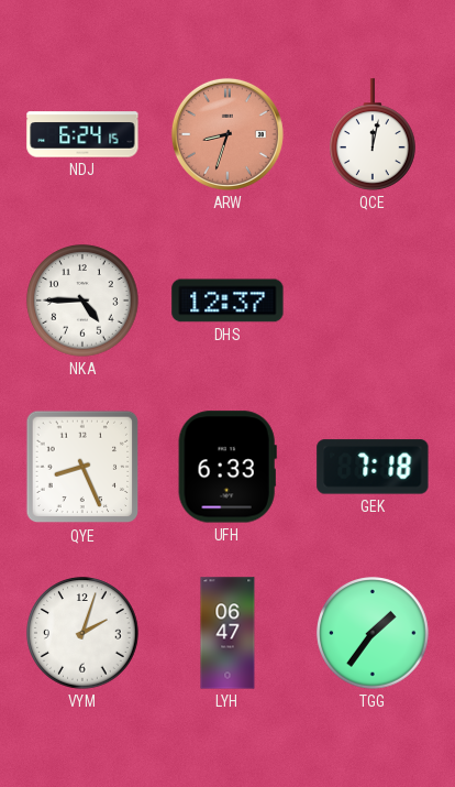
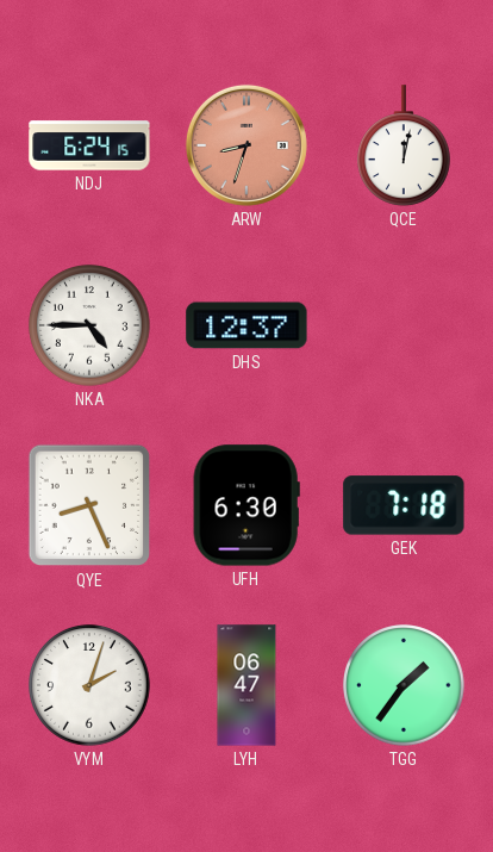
UFH: 6:33 -> 6:30 (246, 505)
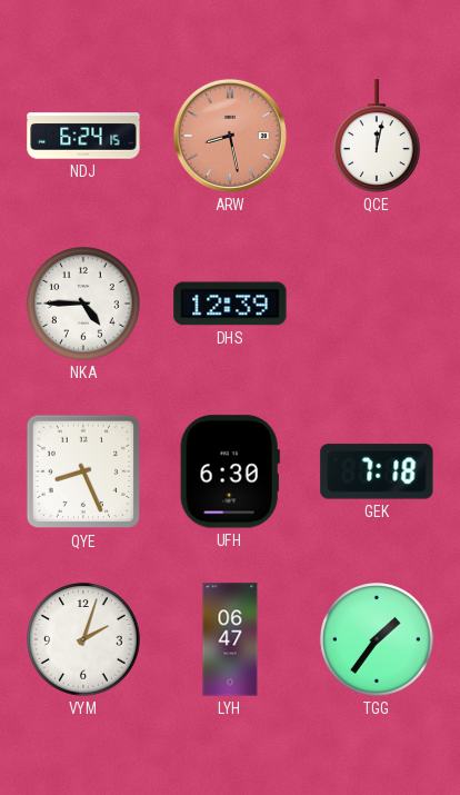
ARW: 8:33 -> 8:28 (230, 136)
DHS: 12:37 -> 12:39 (230, 304)
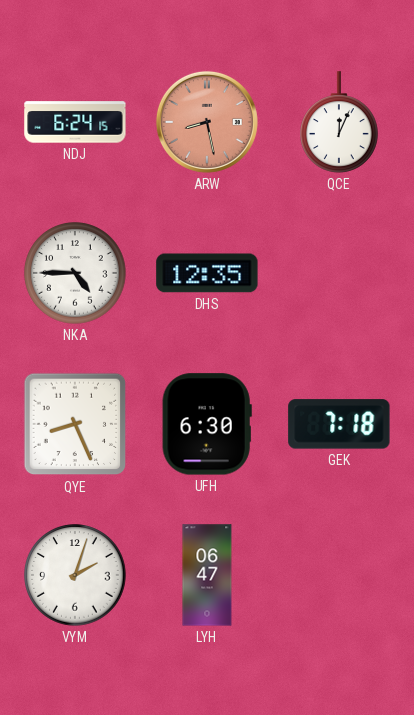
QCE: 12:02 -> 12:04 (340, 122)
DHS: 12:39 -> 12:35 (207, 273)
TGG: 1:36 -> none (377, 639)
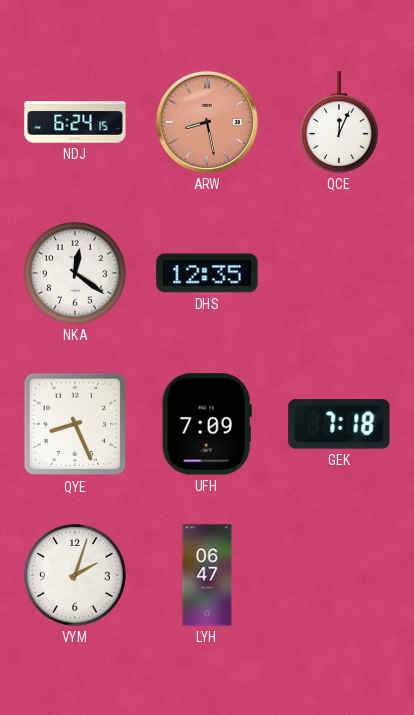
NKA: 4:45 -> 12:21 (75, 273)
UFH: 6:30 -> 7:09 (207, 424)
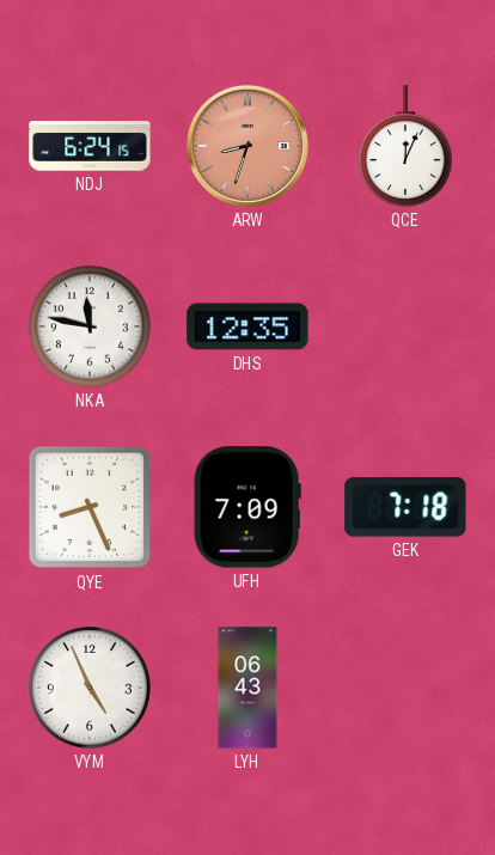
ARW: 8:28 -> 8:33 (247, 146)
NKA: 12:21 -> 11:47 (90, 326)
VYM: 2:03 -> 4:56 (90, 688)
LYH: 06:47 -> 06:43 (247, 688)
